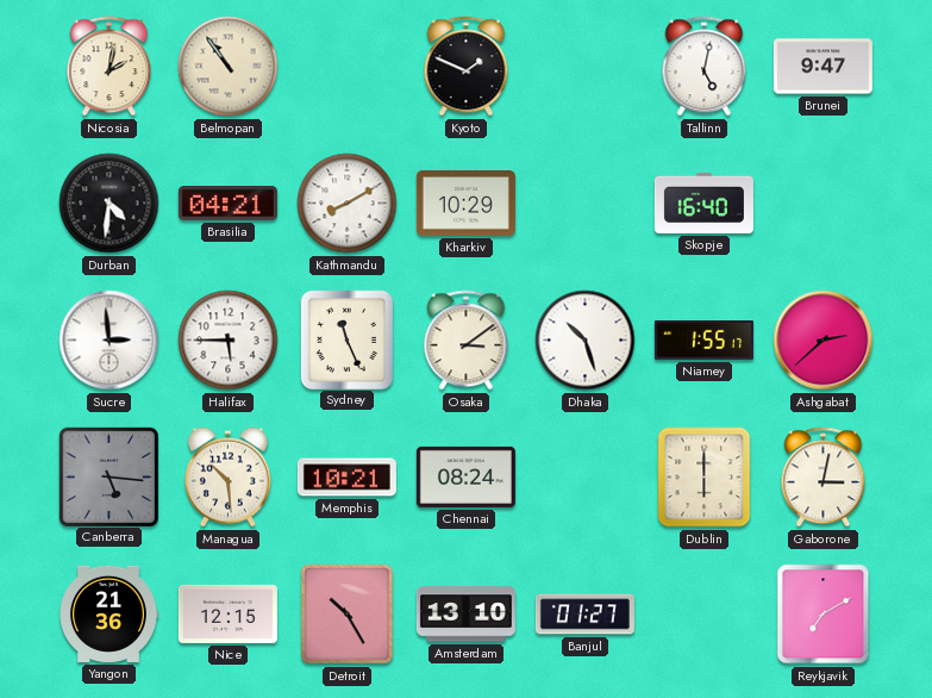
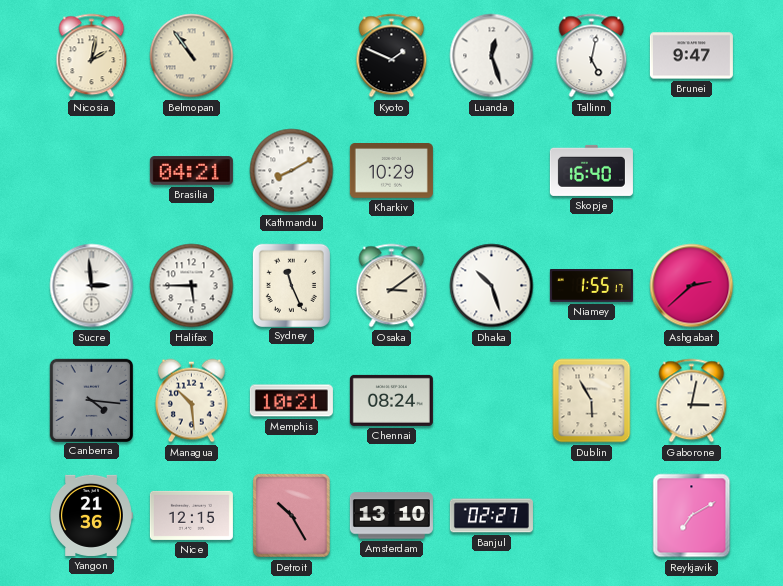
Luanda: none -> 12:27 (492, 56)
Durban: 4:31 -> none (110, 204)
Canberra: 5:16 -> 4:16 (91, 400)
Dublin: 6:00 -> 5:55 (592, 401)
Banjul: 01:27 -> 02:27 (491, 516)
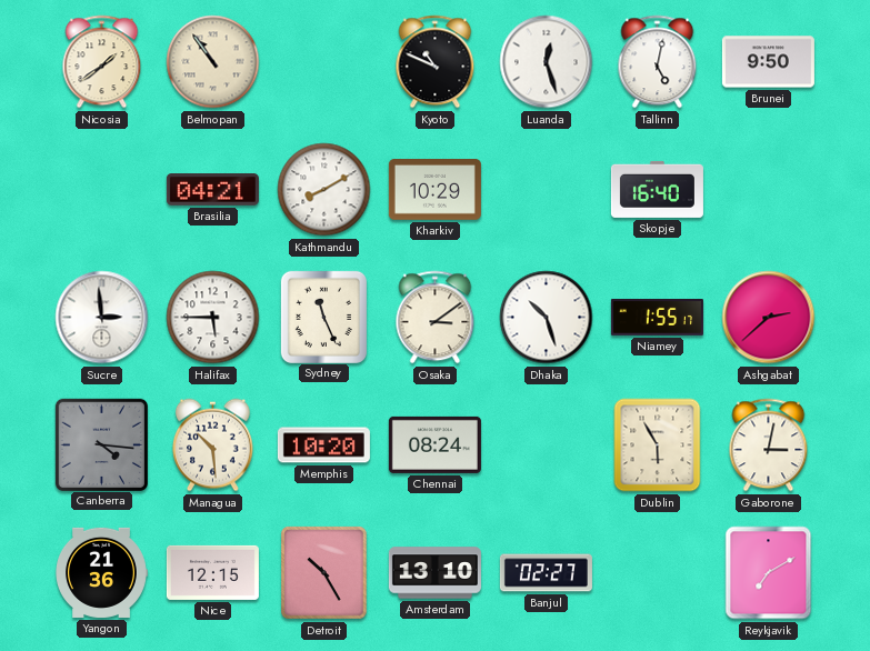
Nicosia: 2:02 -> 1:39 (102, 62)
Kyoto: 1:49 -> 10:49 (436, 62)
Brunei: 9:47 -> 9:50 (768, 62)
Memphis: 10:21 -> 10:20 (323, 445)
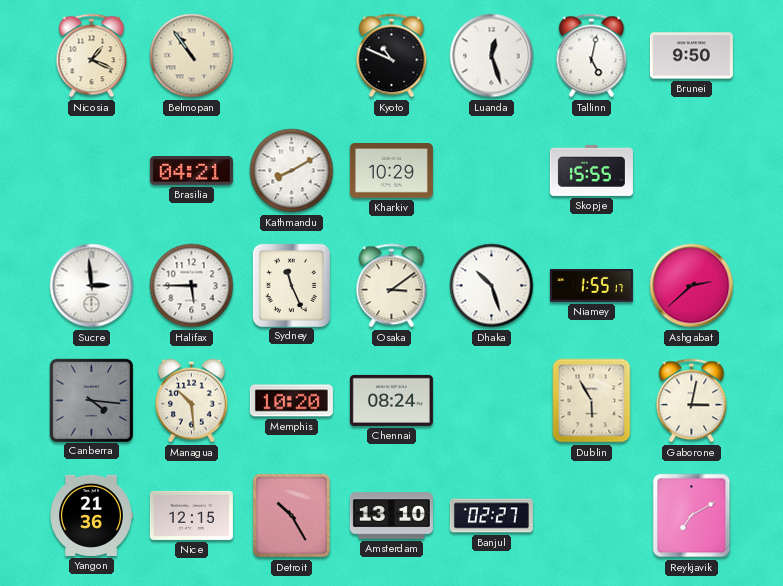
Nicosia: 1:39 -> 1:19 (92, 56)
Skopje: 16:40 -> 15:55 (591, 170)
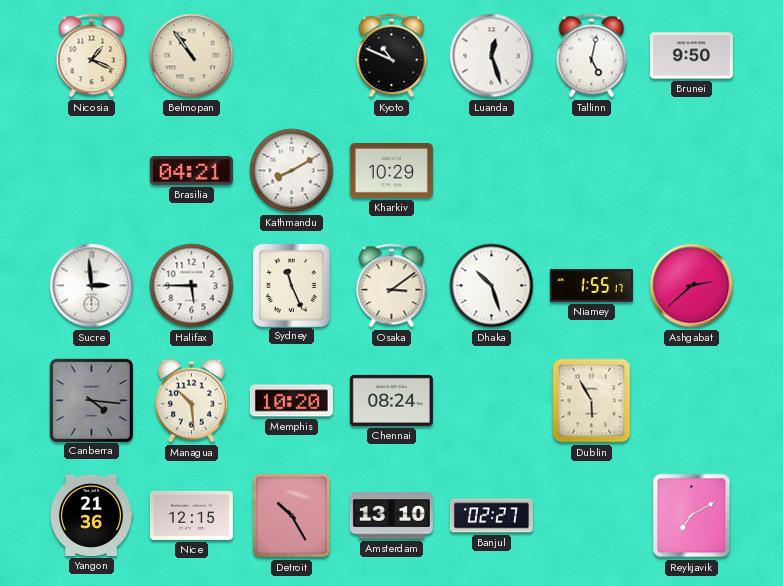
Skopje: 15:55 -> none (591, 170)
Gaborone: 3:02 -> none (692, 401)
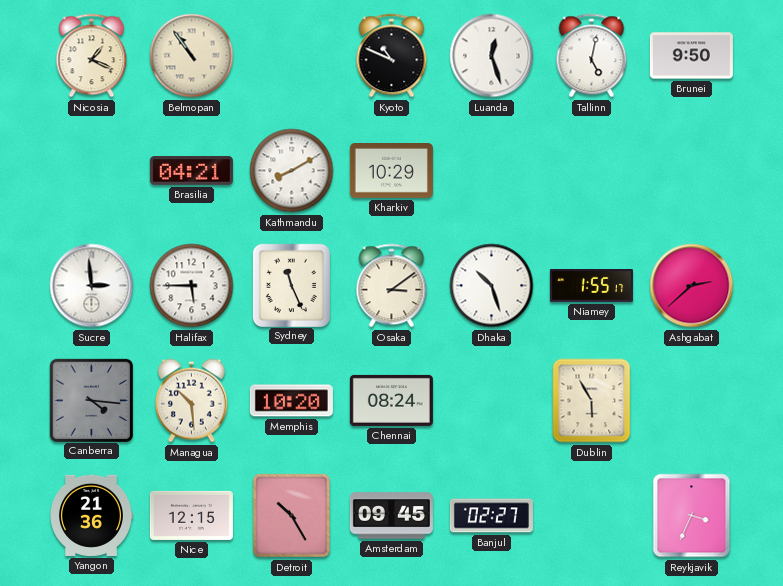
Amsterdam: 13:10 -> 09:45 (391, 516)
Reykjavik: 7:10 -> 3:34 (692, 516)
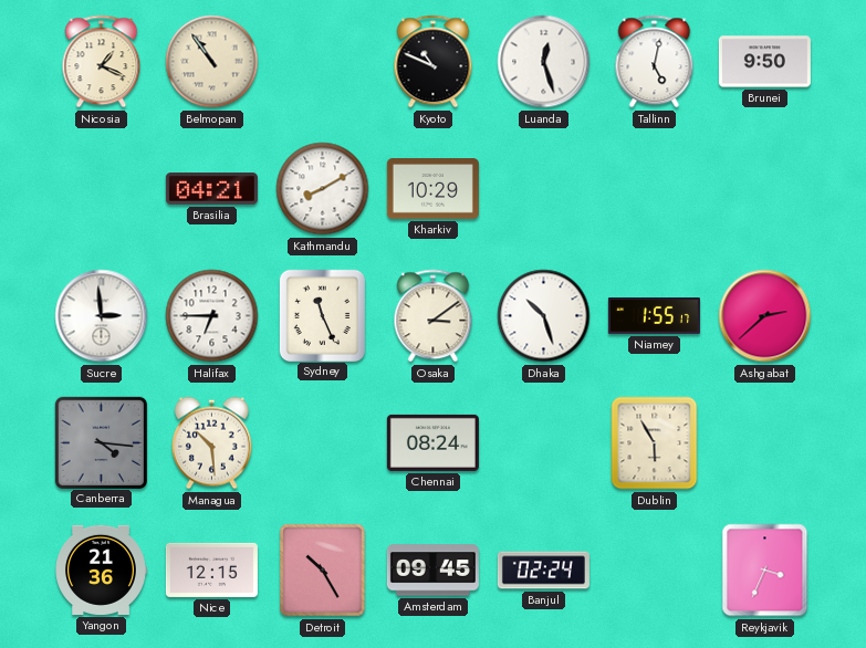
Halifax: 5:45 -> 6:45 (212, 316)
Memphis: 10:20 -> none (291, 401)
Banjul: 02:27 -> 02:24 (543, 571)
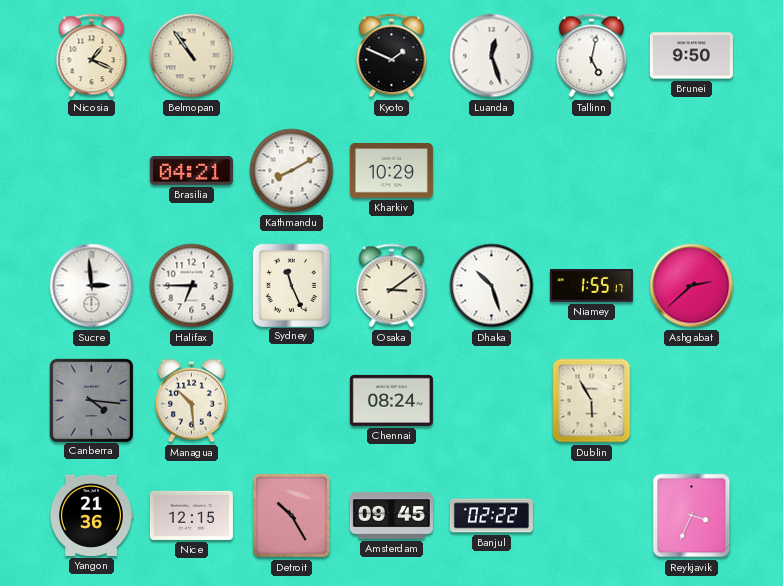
Kyoto: 10:49 -> 1:49 (392, 56)
Banjul: 02:24 -> 02:22 (491, 516)
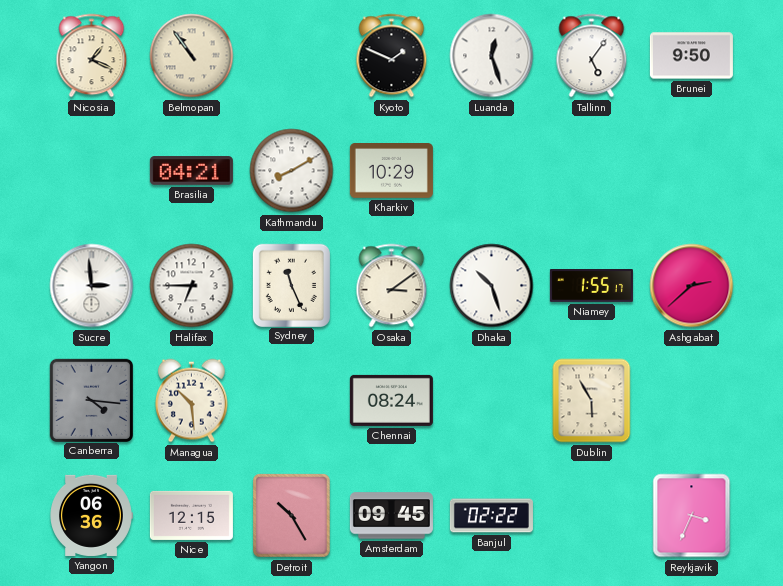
Tallinn: 5:02 -> 5:06 (592, 56)
Yangon: 21:36 -> 06:36 (91, 515)
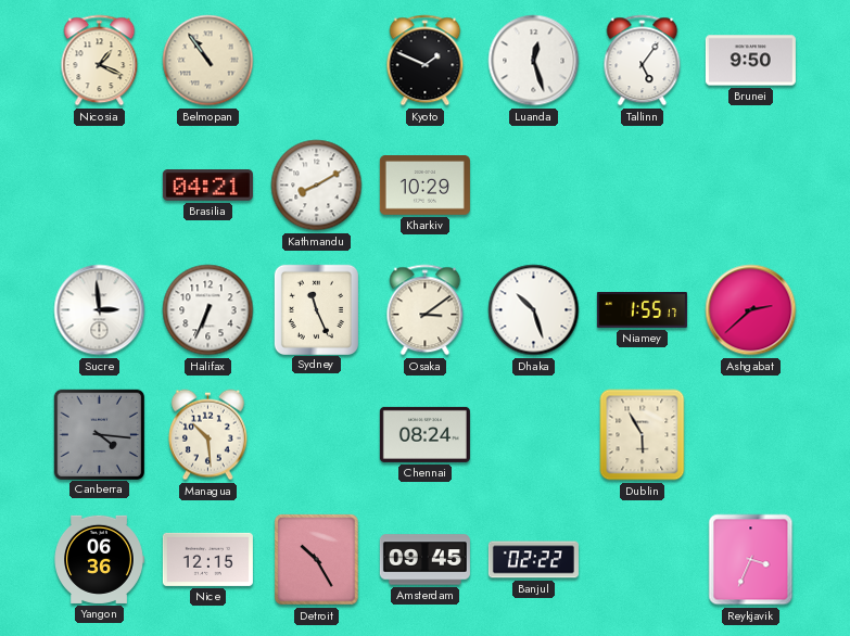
Halifax: 6:45 -> 6:34 (208, 310)
